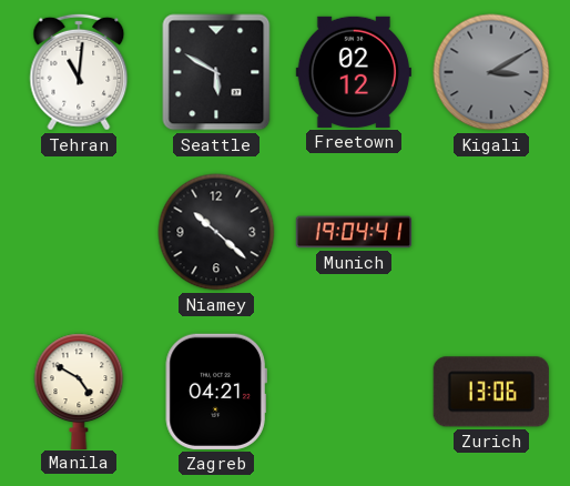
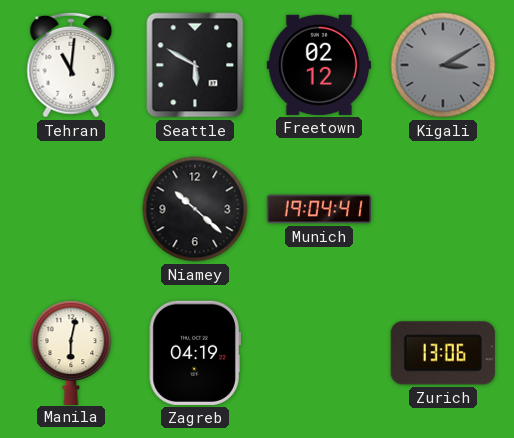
Manila: 4:50 -> 6:02 (71, 352)
Zagreb: 04:21 -> 04:19 (195, 353)
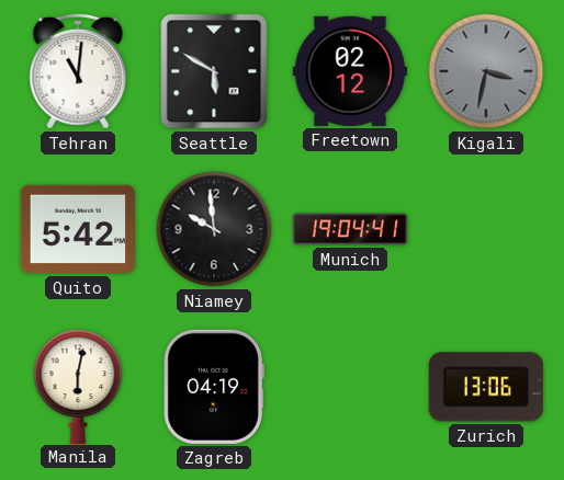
Kigali: 3:10 -> 3:32 (486, 71)
Quito: none -> 5:42 (78, 229)
Niamey: 10:22 -> 9:59 (214, 229)
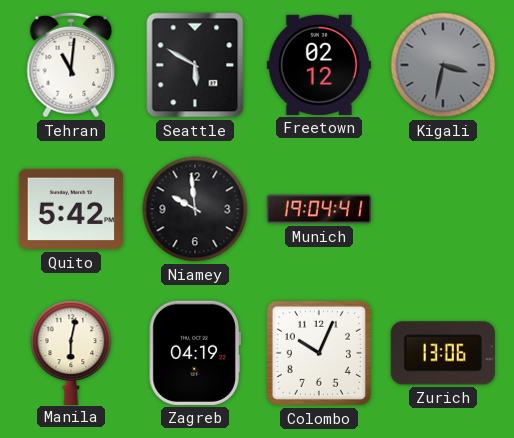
Colombo: none -> 10:04 (319, 353)
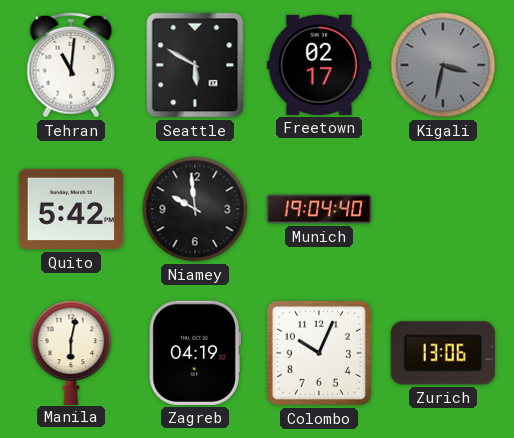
Freetown: 02:12 -> 02:17 (319, 65)
Munich: 19:04:41 -> 19:04:40 (319, 209)
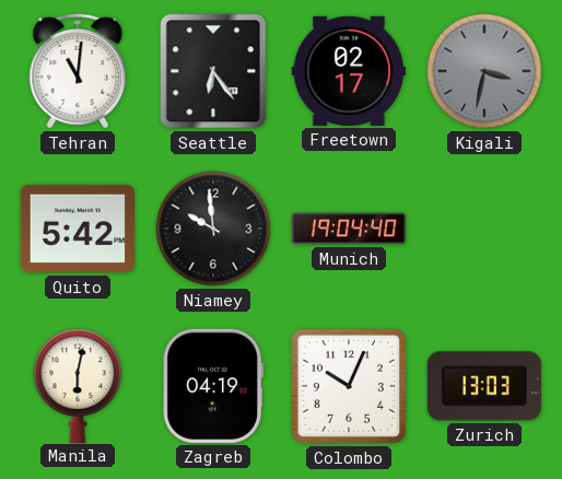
Seattle: 5:50 -> 6:24 (213, 71)
Zurich: 13:06 -> 13:03 (484, 386)
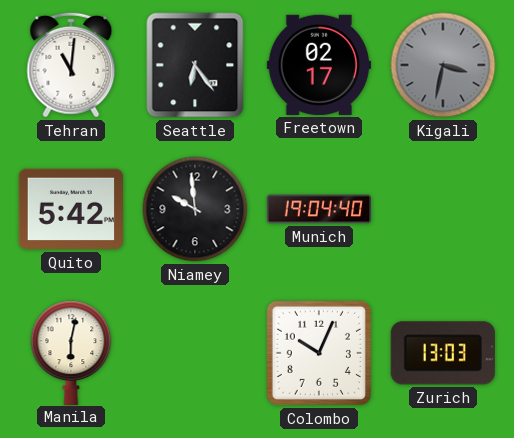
Zagreb: 04:19 -> none (213, 386)
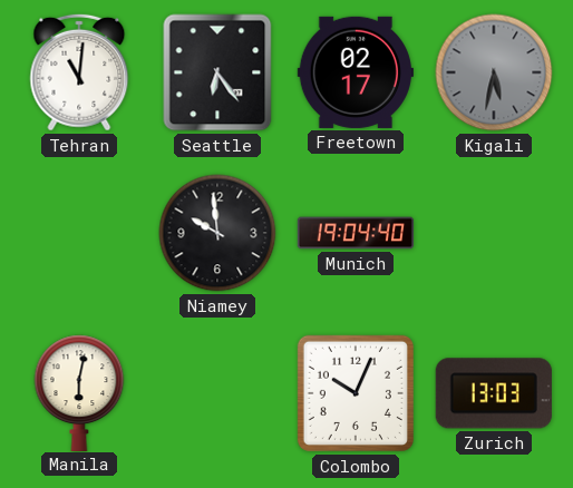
Kigali: 3:32 -> 5:32 (494, 72)
Quito: 5:42 -> none (71, 209)
